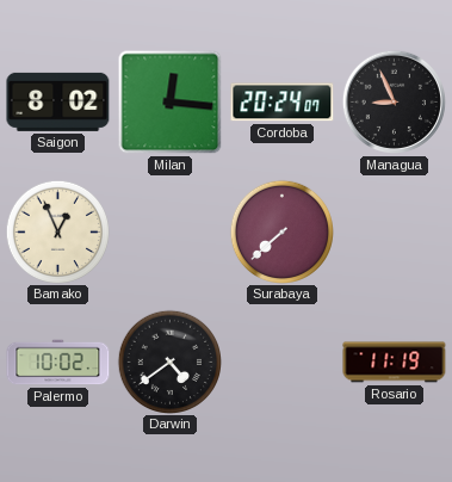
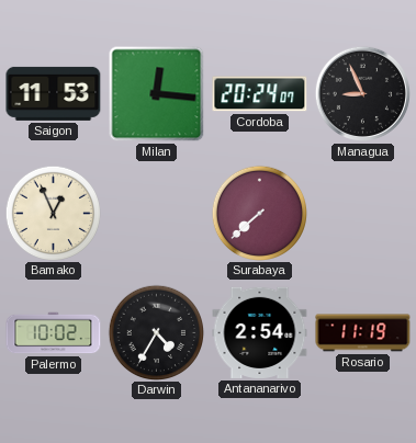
Saigon: 8:02 -> 11:53 (54, 93)
Darwin: 4:39 -> 4:35 (156, 332)
Antananarivo: none -> 2:54 (260, 332)
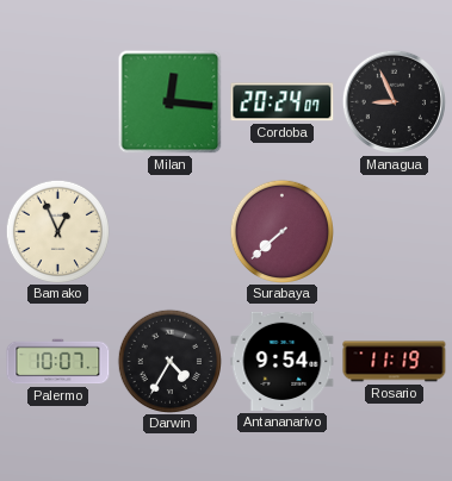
Saigon: 11:53 -> none (54, 93)
Palermo: 10:02 -> 10:07 (58, 362)
Antananarivo: 2:54 -> 9:54 (283, 361)
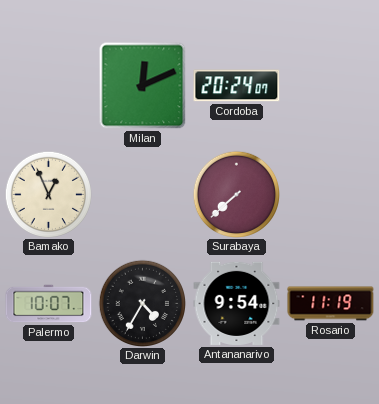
Milan: 12:16 -> 12:11 (143, 86)
Managua: 8:56 -> none (394, 101)
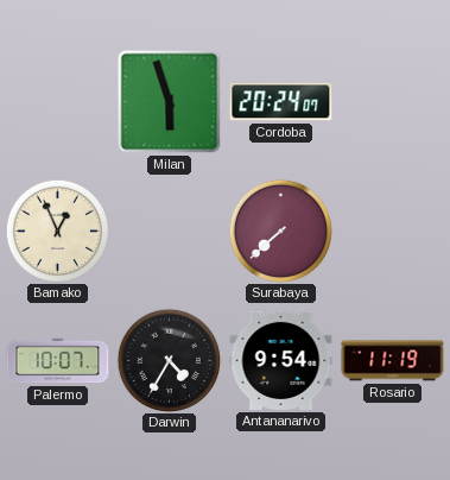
Milan: 12:11 -> 5:57 (170, 102)
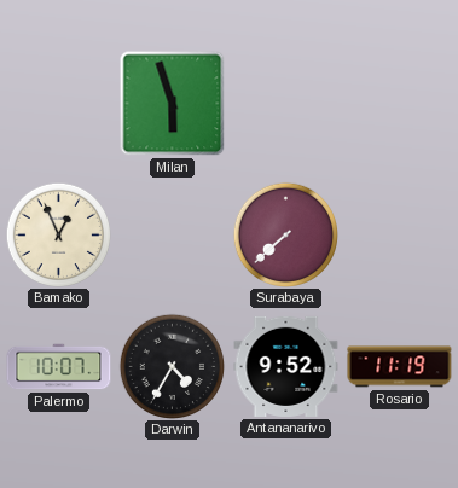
Cordoba: 20:24 -> none (281, 102)
Antananarivo: 9:54 -> 9:52 (286, 366)
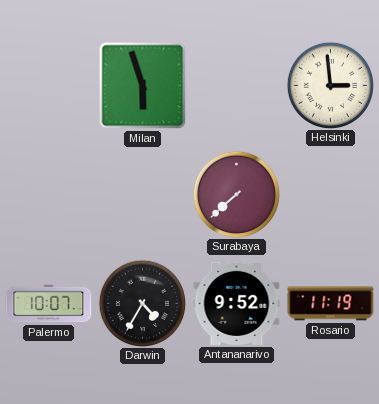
Helsinki: none -> 2:59 (330, 85)
Bamako: 12:56 -> none (58, 234)
